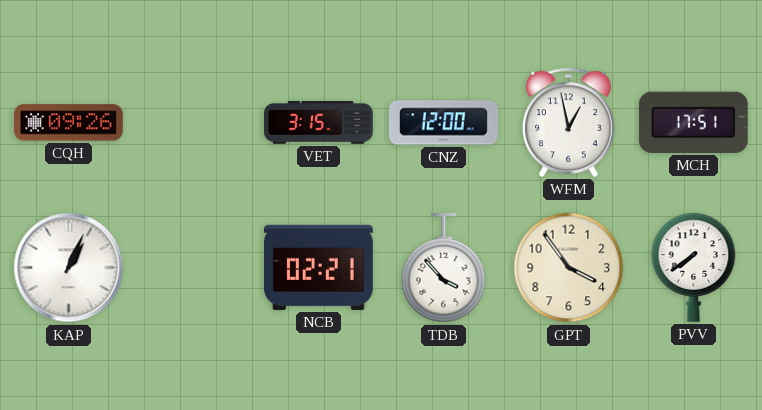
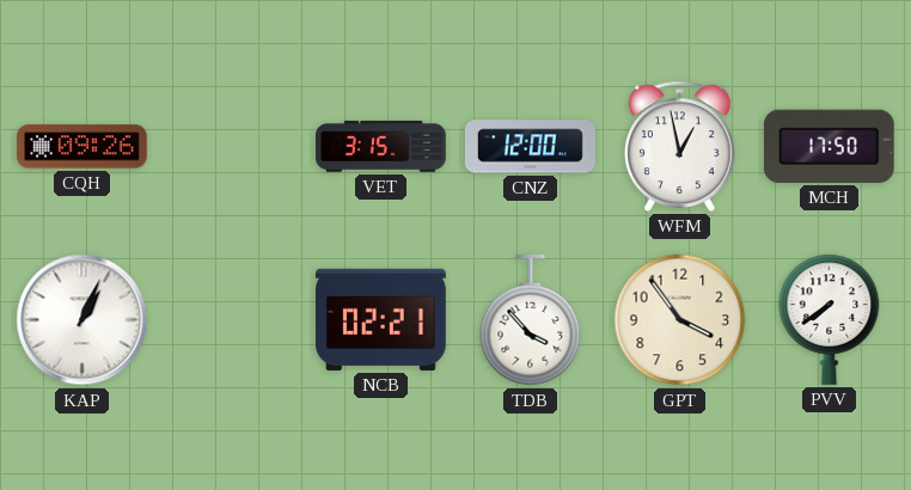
MCH: 17:51 -> 17:50 (829, 146)
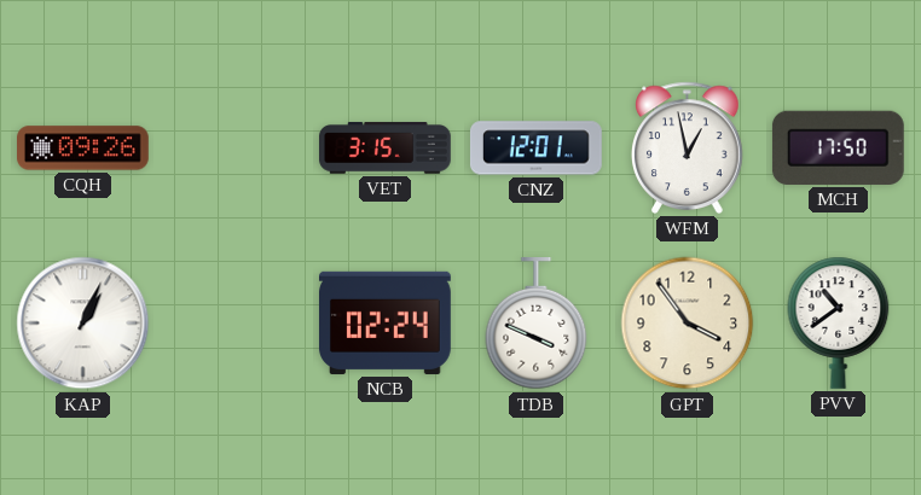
CNZ: 12:00 -> 12:01 (537, 148)
NCB: 02:21 -> 02:24 (386, 322)
TDB: 3:53 -> 3:49 (537, 325)
PVV: 7:39 -> 10:39 (839, 322)
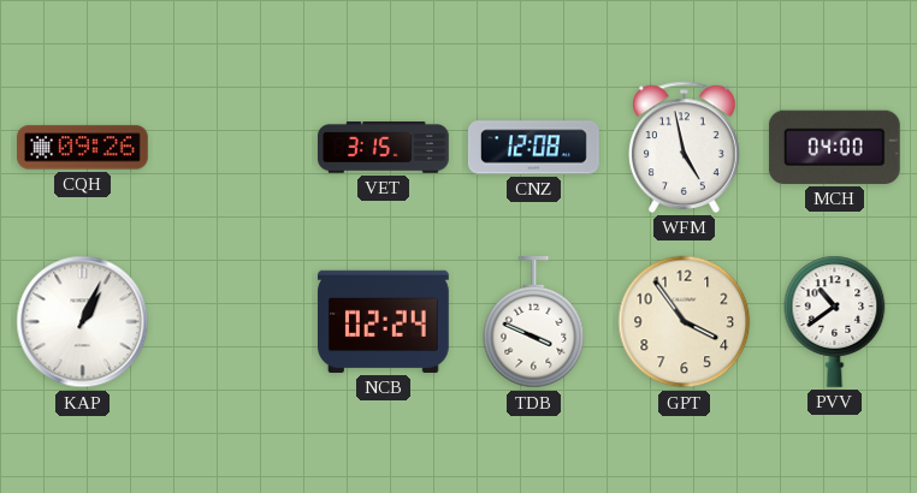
CNZ: 12:01 -> 12:08 (534, 148)
WFM: 12:58 -> 4:58 (685, 147)
MCH: 17:50 -> 04:00 (834, 147)
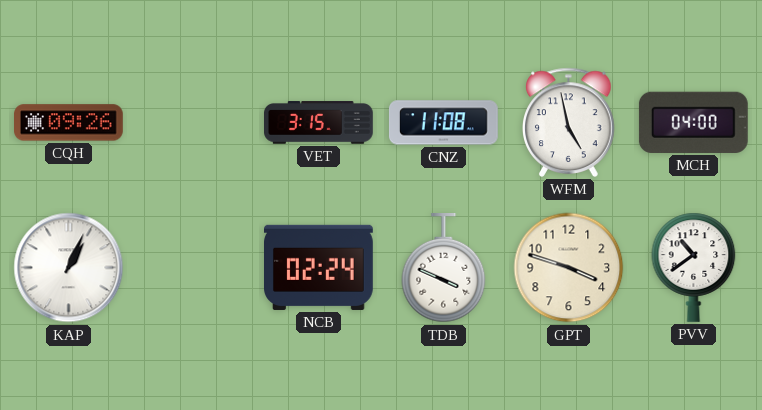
CNZ: 12:08 -> 11:08 (444, 123)
GPT: 3:54 -> 3:48 (569, 268)
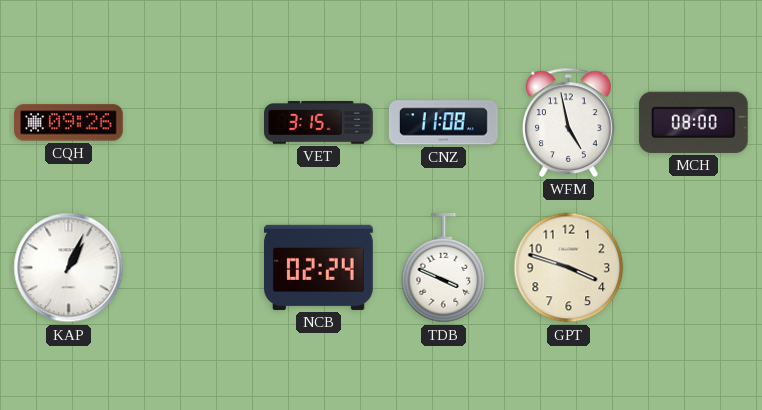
MCH: 04:00 -> 08:00 (693, 122)
PVV: 10:39 -> none (694, 267)
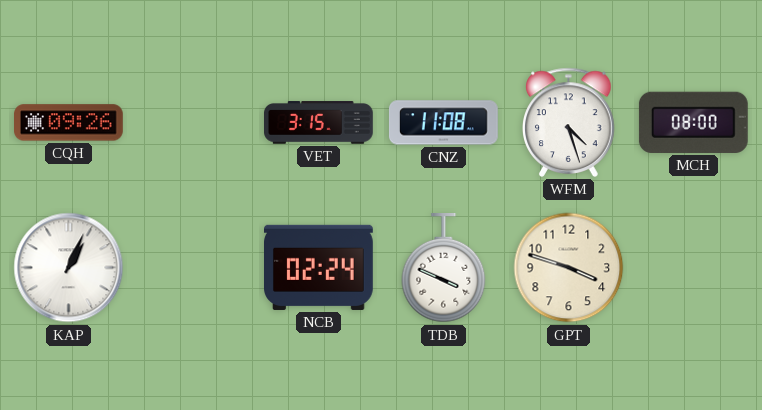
WFM: 4:58 -> 4:27 (569, 122)
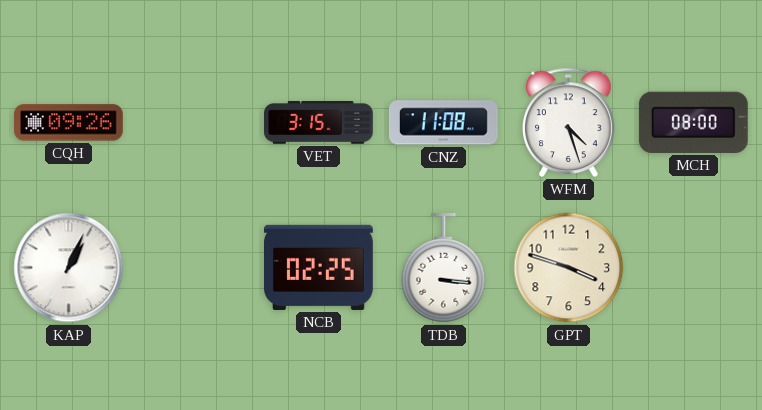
NCB: 02:24 -> 02:25 (319, 267)
TDB: 3:49 -> 3:16 (444, 269)
